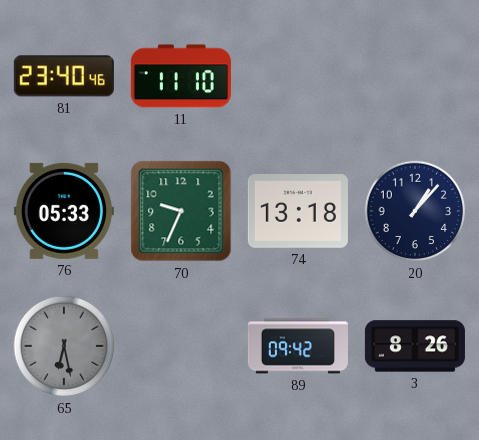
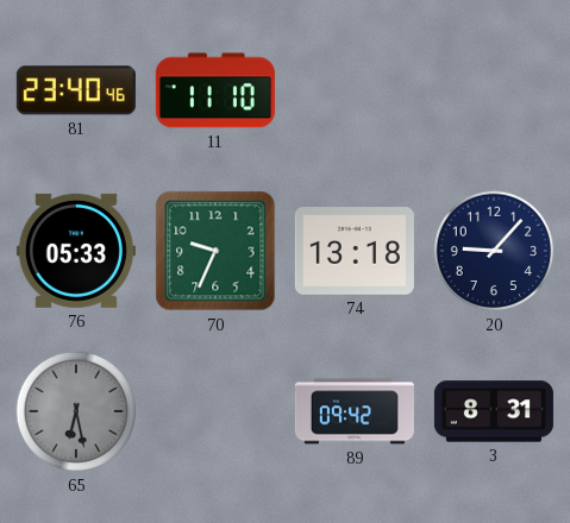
20: 1:07 -> 9:07 (494, 251)
3: 8:26 -> 8:31 (494, 411)
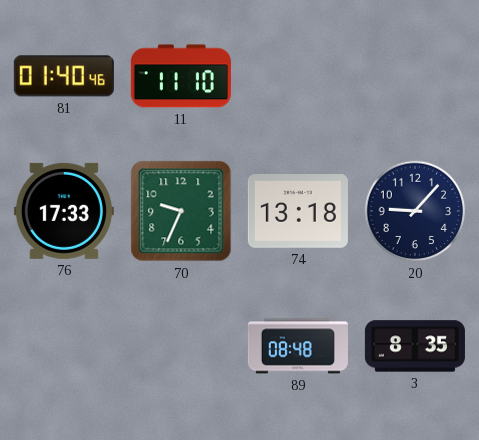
81: 23:40 -> 01:40 (64, 76)
76: 05:33 -> 17:33 (64, 211)
65: 6:28 -> none (76, 411)
89: 09:42 -> 08:48 (298, 346)
3: 8:31 -> 8:35 (415, 346)
